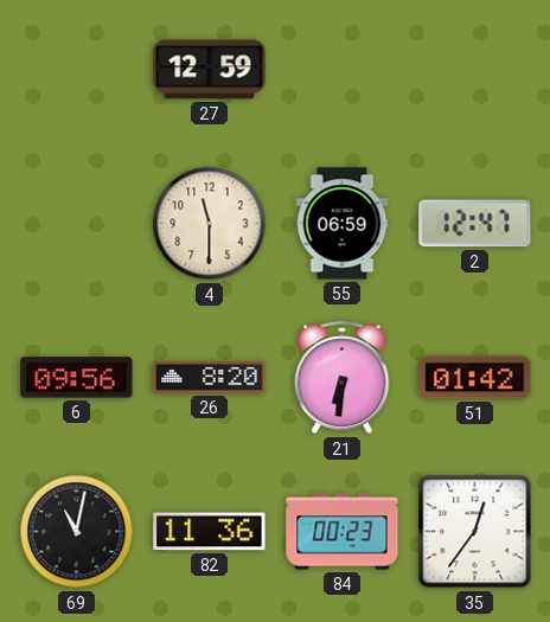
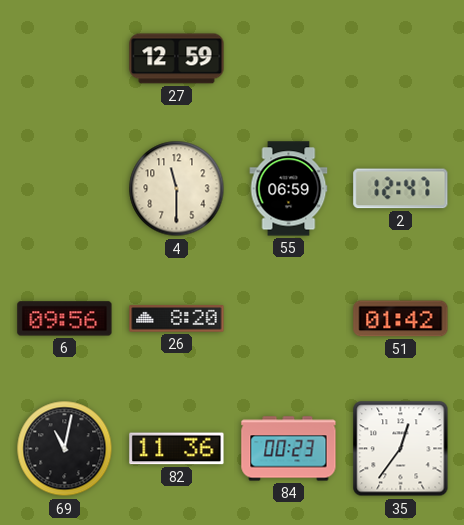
21: 6:31 -> none (343, 379)
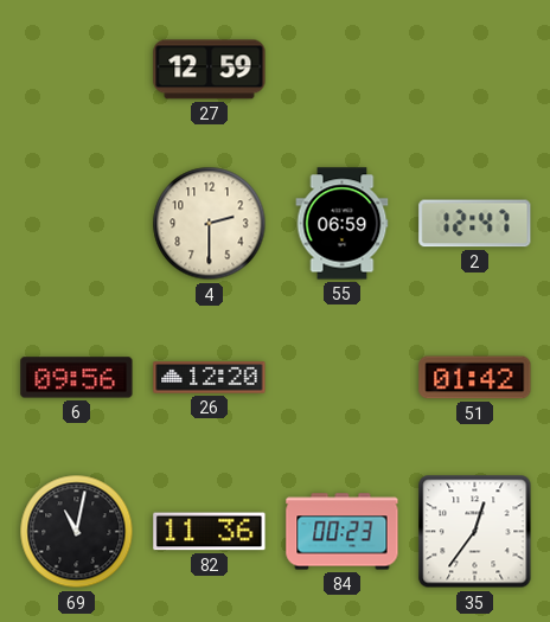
4: 11:30 -> 2:30 (210, 224)
26: 8:20 -> 12:20 (210, 378)
